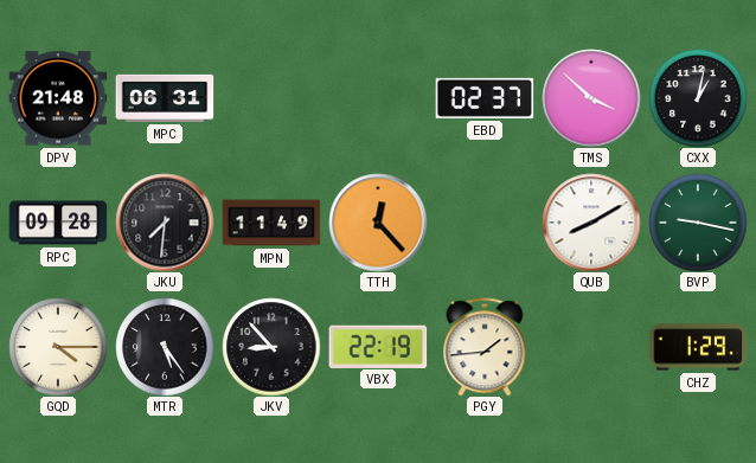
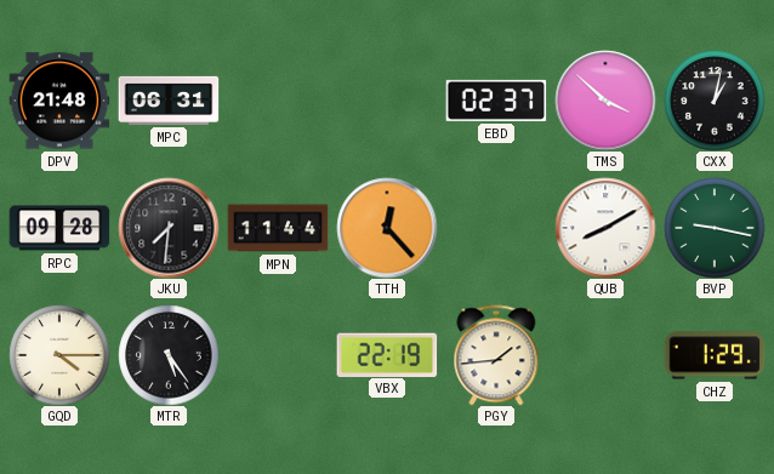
MPN: 11:49 -> 11:44 (278, 228)
JKV: 8:53 -> none (271, 347)
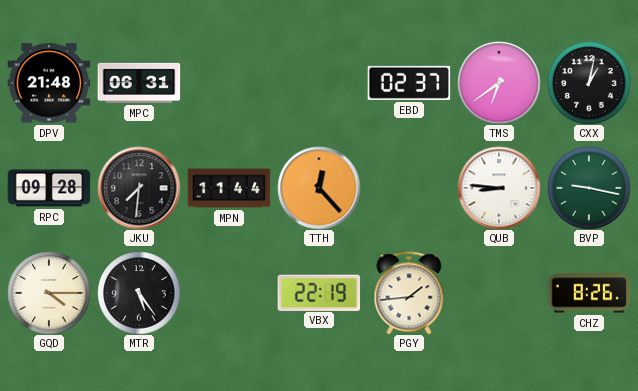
TMS: 3:52 -> 6:39 (499, 83)
QUB: 8:10 -> 8:46 (499, 188)
CHZ: 1:29 -> 8:26 (589, 293)
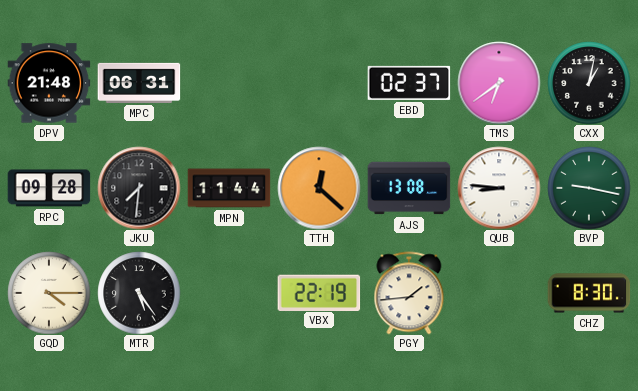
TTH: 12:23 -> 12:22 (319, 188)
AJS: none -> 13:08 (409, 188)
CHZ: 8:26 -> 8:30 (589, 293)
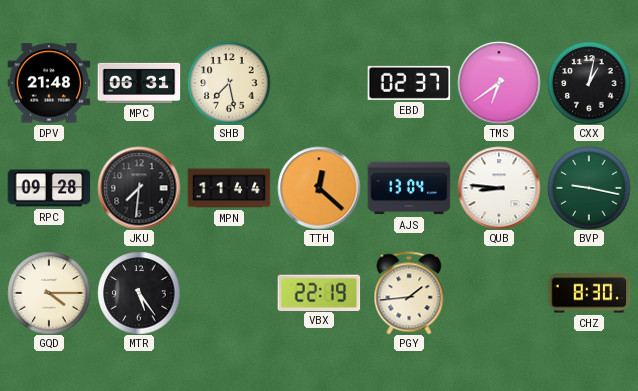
SHB: none -> 7:28 (229, 83)
AJS: 13:08 -> 13:04 (409, 188)
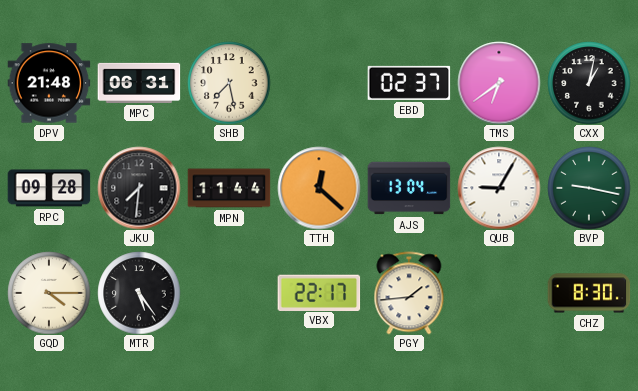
QUB: 8:46 -> 9:05 (499, 188)
VBX: 22:19 -> 22:17 (319, 292)
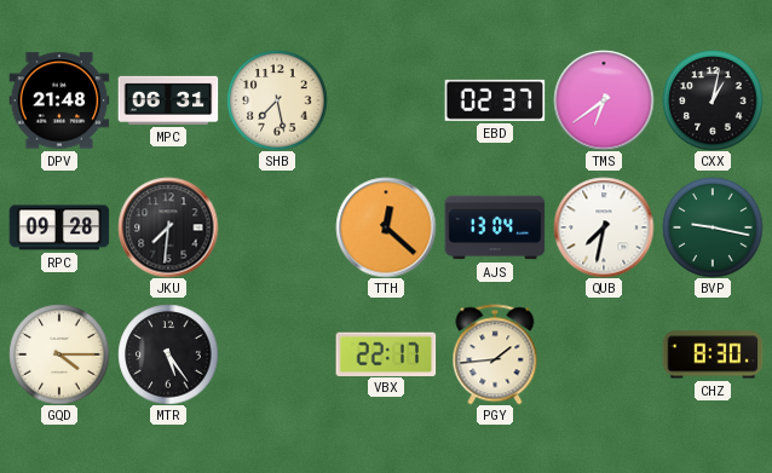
MPN: 11:44 -> none (229, 188)
QUB: 9:05 -> 7:32 (604, 227)
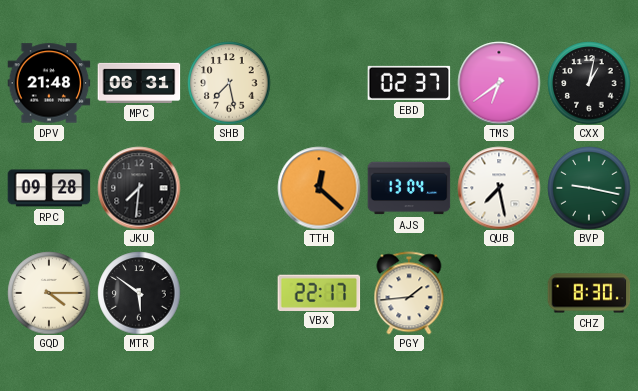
QUB: 7:32 -> 7:28 (499, 188)
MTR: 5:24 -> 5:51 (139, 293)
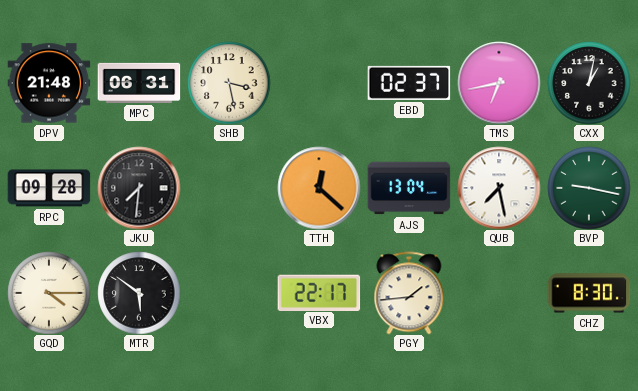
SHB: 7:28 -> 3:28 (229, 83)
TMS: 6:39 -> 6:43 (499, 83)
